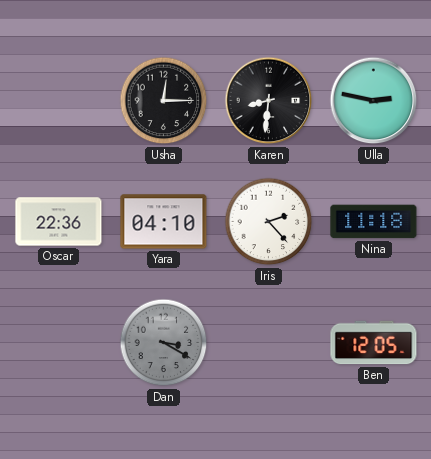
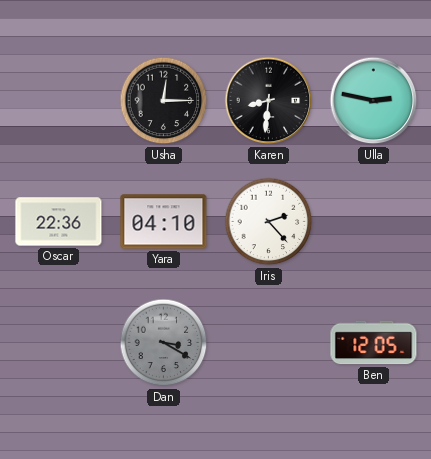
Nina: 11:18 -> none (374, 222)
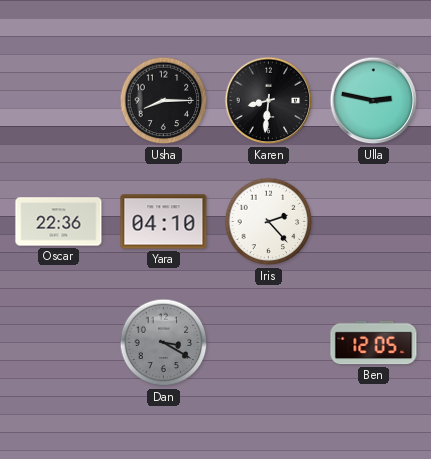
Usha: 12:15 -> 8:15 (164, 101)
